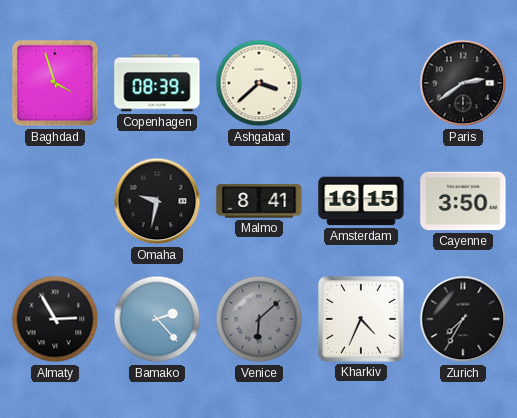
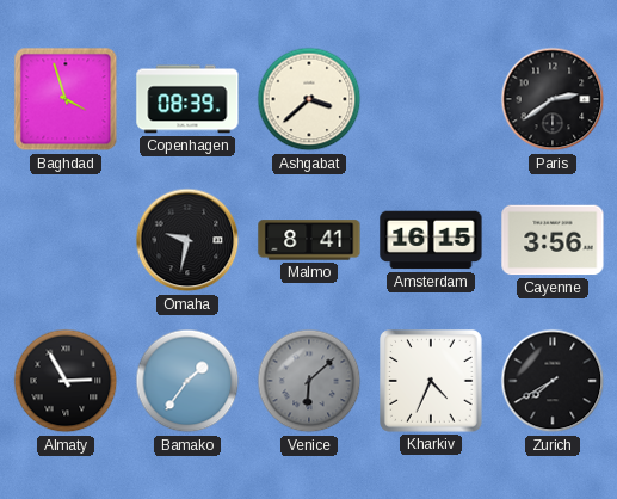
Cayenne: 3:50 -> 3:56 (553, 240)
Bamako: 2:23 -> 1:36 (187, 381)
Zurich: 7:35 -> 7:40 (553, 381)
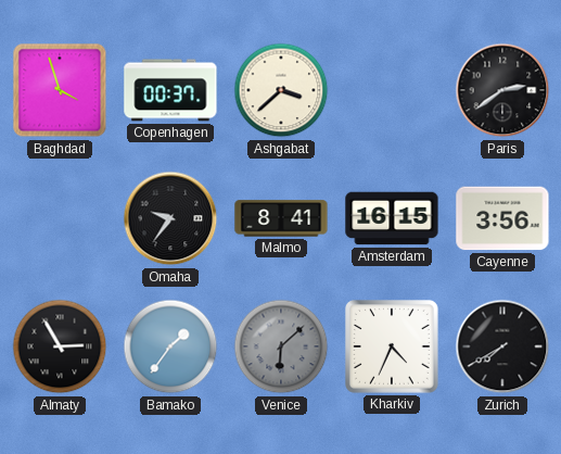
Copenhagen: 08:39 -> 00:37 (170, 90)
Omaha: 9:32 -> 9:36 (170, 218)
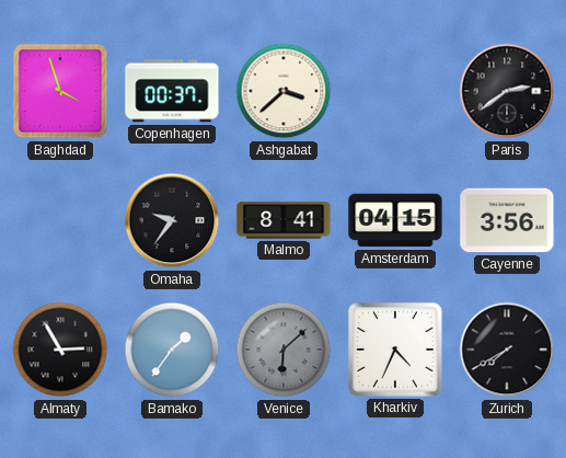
Amsterdam: 16:15 -> 04:15 (395, 220)
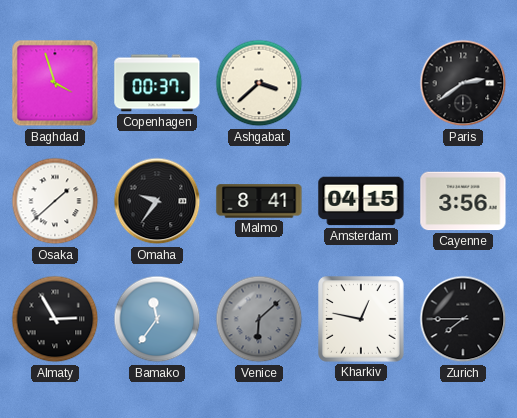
Osaka: none -> 1:38 (55, 201)
Bamako: 1:36 -> 11:36 (157, 319)
Kharkiv: 4:34 -> 12:47 (362, 320)
Zurich: 7:40 -> 7:45 (463, 319)
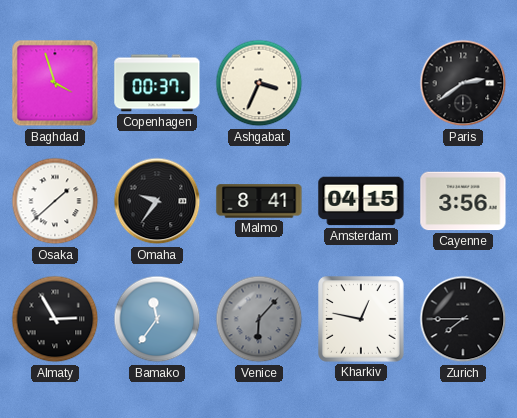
Ashgabat: 3:38 -> 3:34 (259, 83)
Venice: 6:08 -> 6:07 (259, 319)
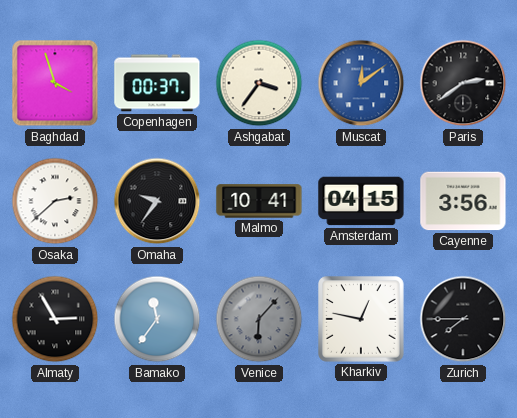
Ashgabat: 3:34 -> 3:36 (259, 83)
Muscat: none -> 12:09 (361, 83)
Osaka: 1:38 -> 2:38 (55, 201)
Malmo: 8:41 -> 10:41 (259, 201)
